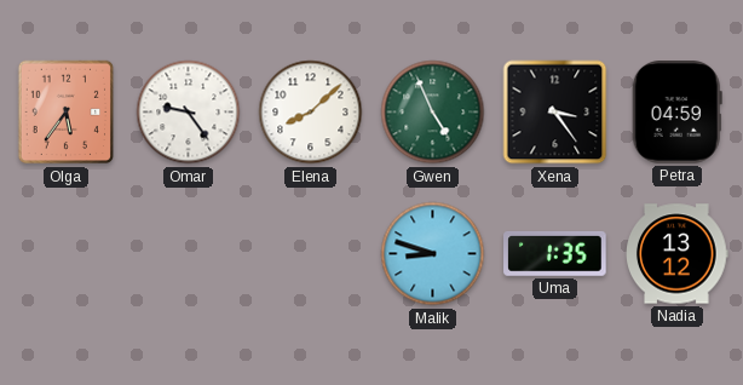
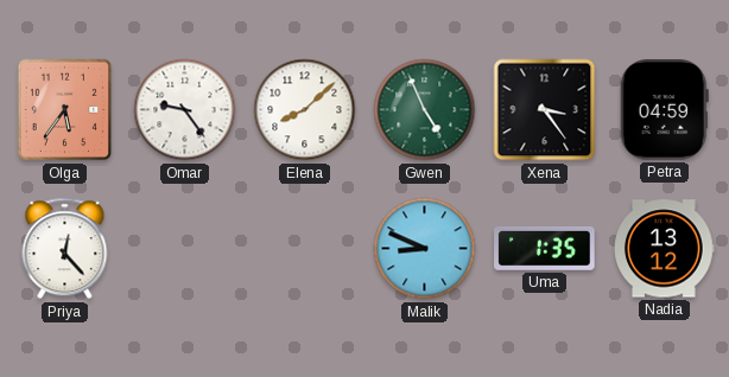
Priya: none -> 12:23 (65, 249)
Malik: 8:48 -> 8:49 (425, 249)
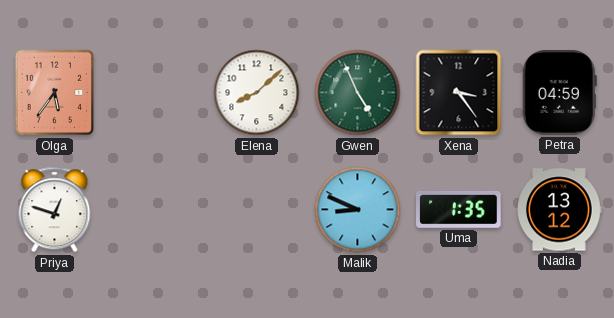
Omar: 9:24 -> none (185, 110)
Priya: 12:23 -> 12:48 (55, 210)
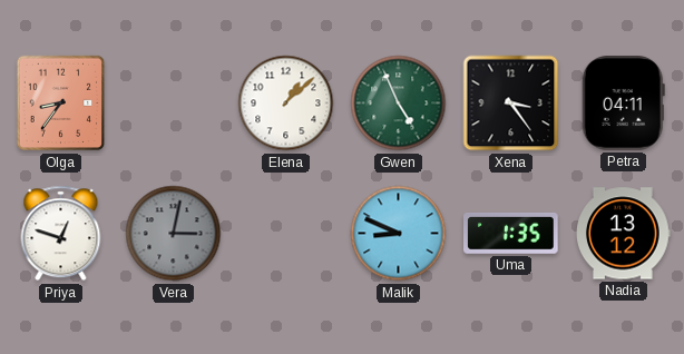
Olga: 5:36 -> 8:36 (61, 104)
Elena: 8:08 -> 1:08 (286, 104)
Petra: 04:59 -> 04:11 (623, 104)
Vera: none -> 3:02 (174, 234)
